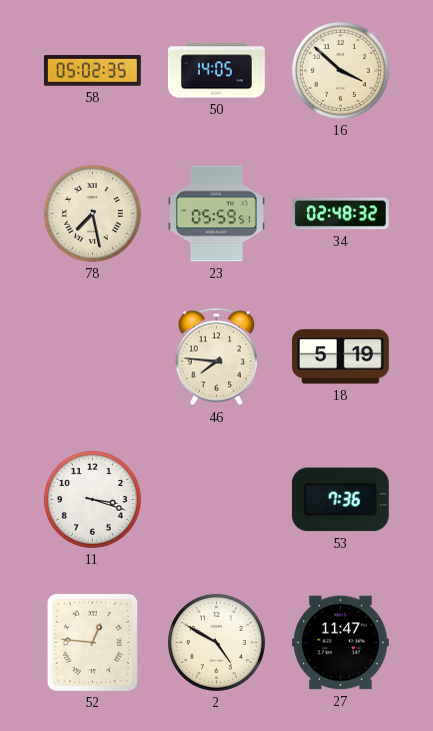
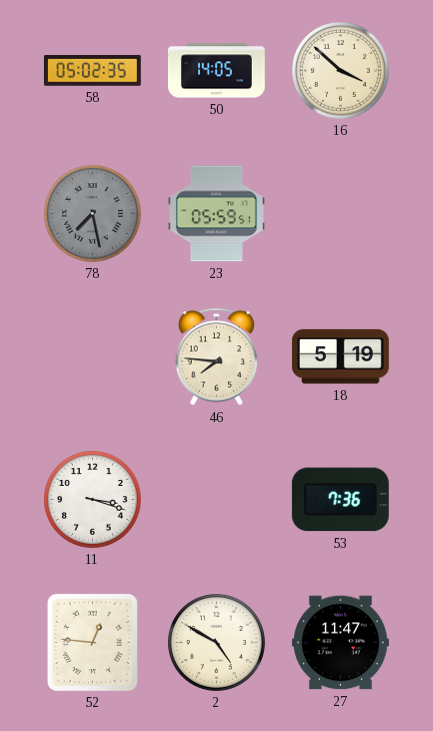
78 dial: cream -> grey (92, 213)
34: 02:48 -> none (340, 214)
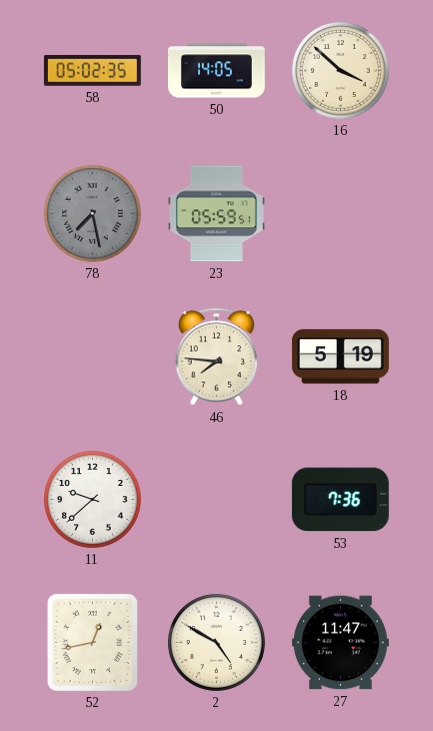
11: 3:18 -> 9:38 (92, 499)
52: 12:46 -> 12:43 (92, 642)
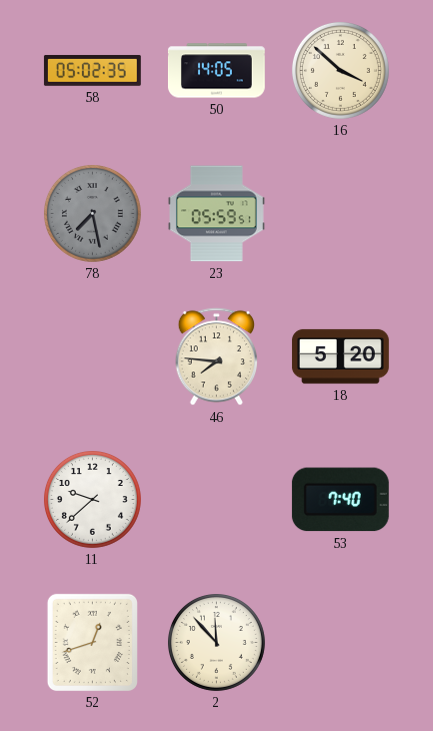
18: 5:19 -> 5:20 (340, 357)
53: 7:36 -> 7:40 (340, 500)
52: 12:43 -> 12:42 (92, 642)
2: 4:50 -> 11:53 (216, 642)
27: 11:47 -> none (340, 643)
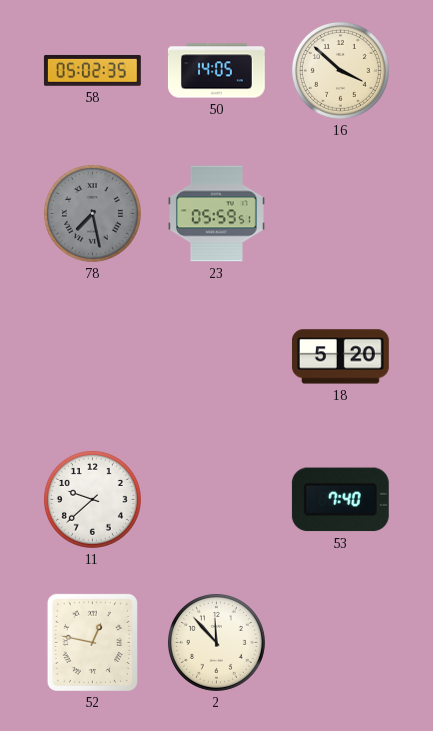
46: 7:46 -> none (216, 357)
52: 12:42 -> 12:47 (92, 642)
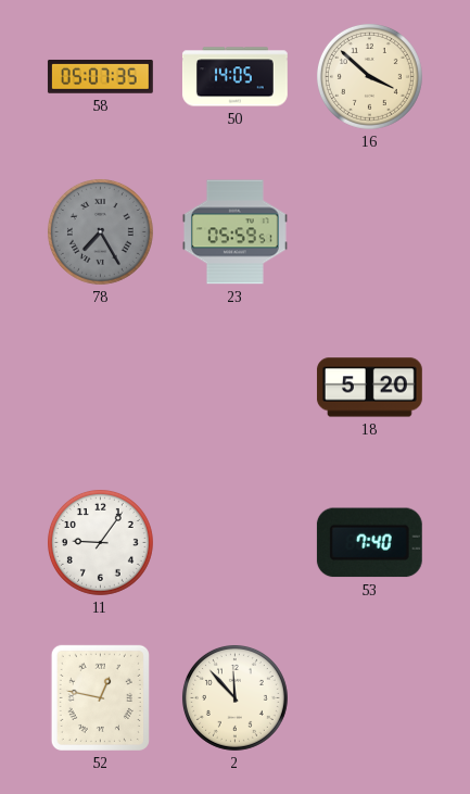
58: 05:02 -> 05:07 (100, 76)
78: 7:28 -> 7:25 (100, 231)
11: 9:38 -> 9:06 (100, 542)
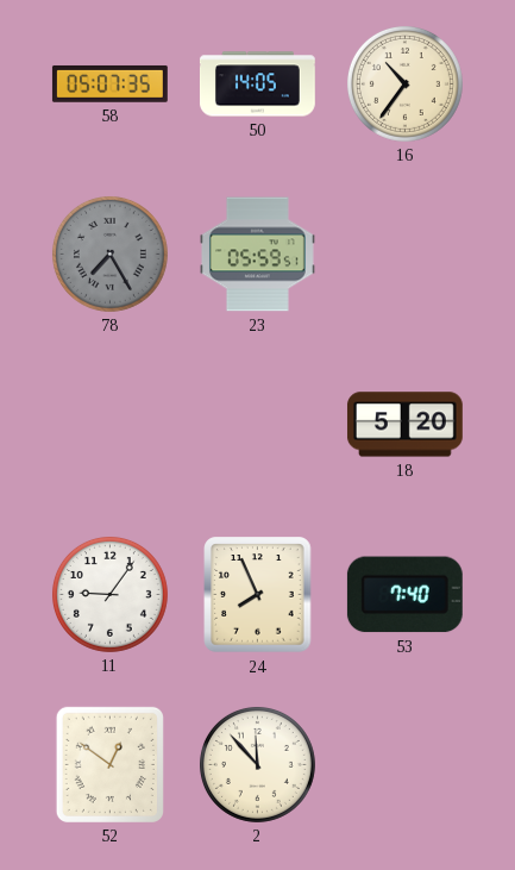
16: 3:52 -> 10:36 (404, 83)
24: none -> 7:56 (258, 595)
52: 12:47 -> 12:51 (109, 764)
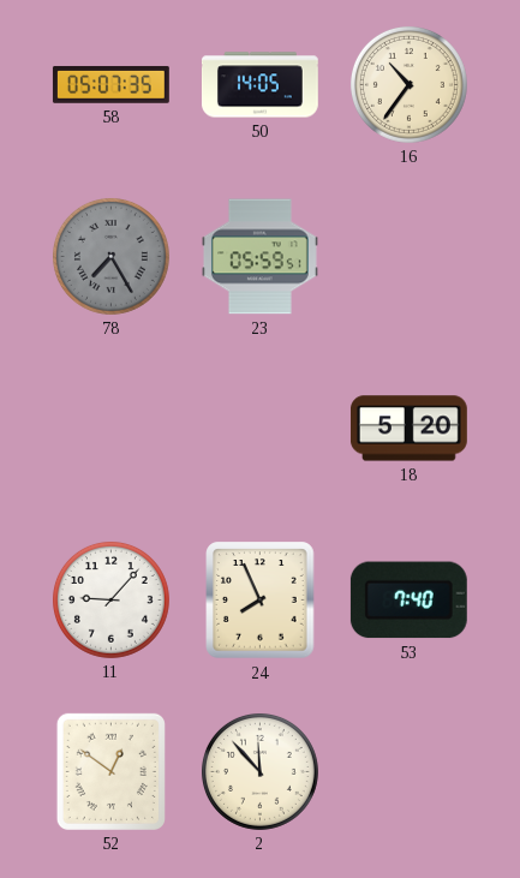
11: 9:06 -> 9:07 (110, 599)
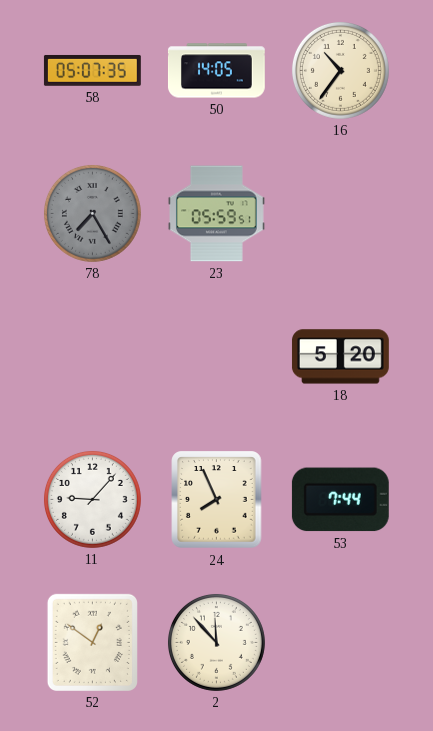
53: 7:40 -> 7:44 (340, 500)
